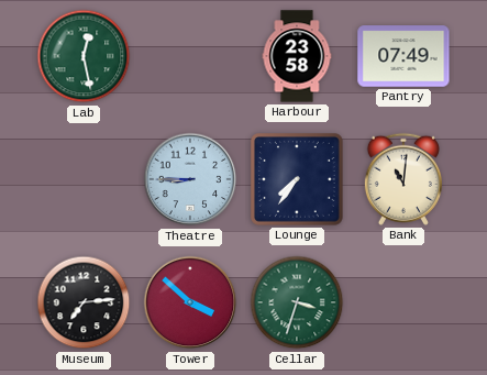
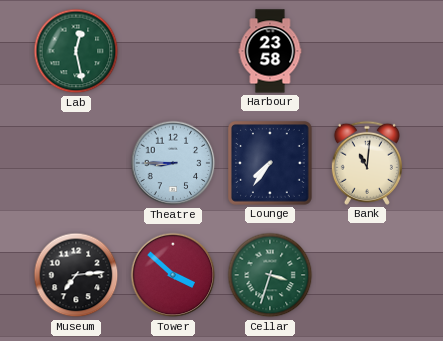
Pantry: 07:49 -> none (403, 56)
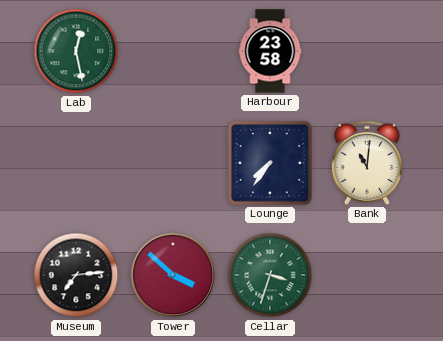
Theatre: 8:45 -> none (173, 163)
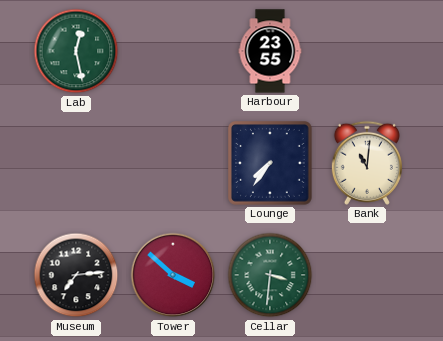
Harbour: 23:58 -> 23:55 (270, 51)
Cellar: 3:33 -> 3:31 (270, 275)
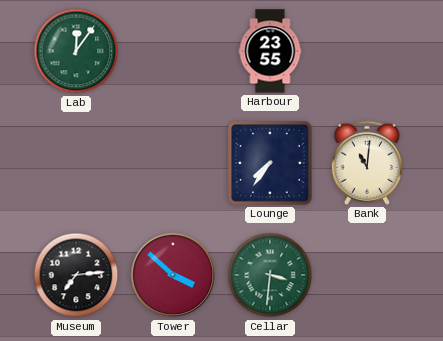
Lab: 12:28 -> 12:06 (76, 51)
